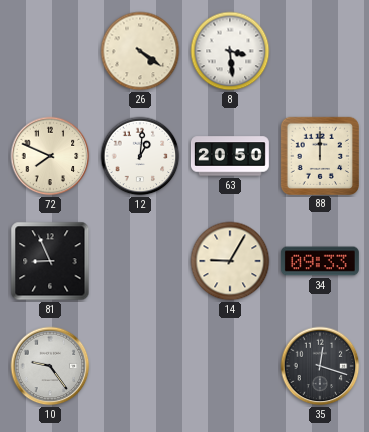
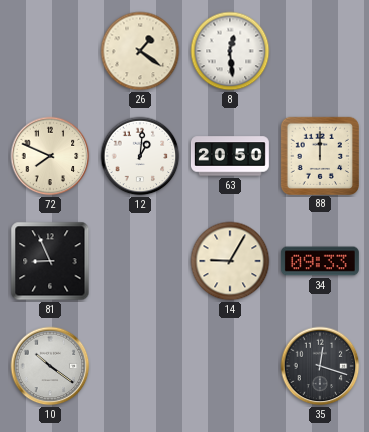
26: 4:21 -> 1:21 (140, 51)
8: 3:29 -> 12:29 (230, 51)
10: 9:24 -> 10:21 (50, 366)
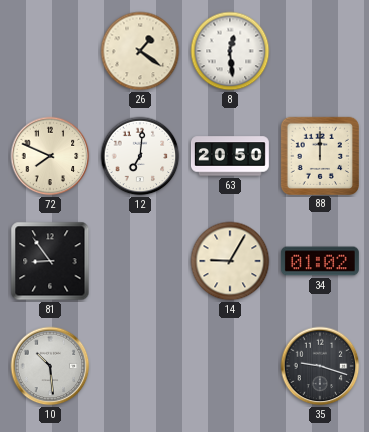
12: 1:01 -> 7:01 (140, 156)
81: 8:56 -> 8:54 (50, 261)
34: 09:33 -> 01:02 (320, 261)
10: 10:21 -> 10:29 (50, 366)
35: 12:18 -> 9:18 (320, 366)
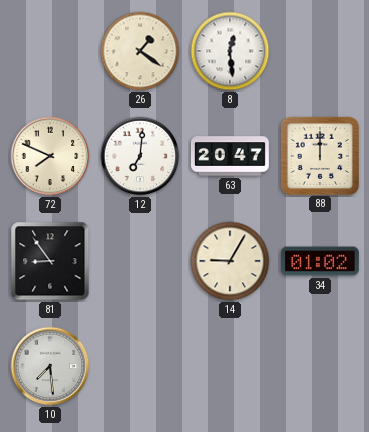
63: 20:50 -> 20:47 (230, 156)
10: 10:29 -> 7:29 (50, 366)
35: 9:18 -> none (320, 366)
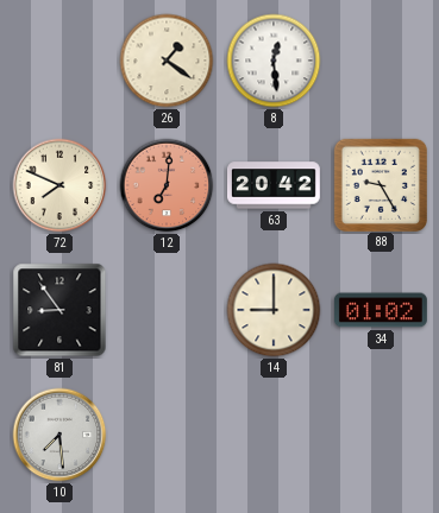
12 dial: white -> salmon (167, 185)
63: 20:47 -> 20:42 (274, 185)
88: 12:00 -> 9:25 (380, 184)
14: 9:05 -> 9:00 (274, 310)
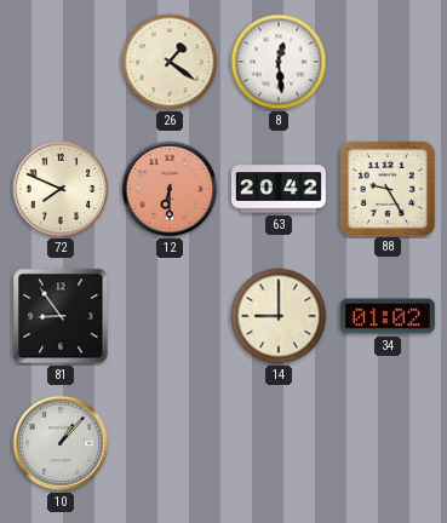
12: 7:01 -> 6:30 (170, 189)
10: 7:29 -> 1:07 (61, 443)
